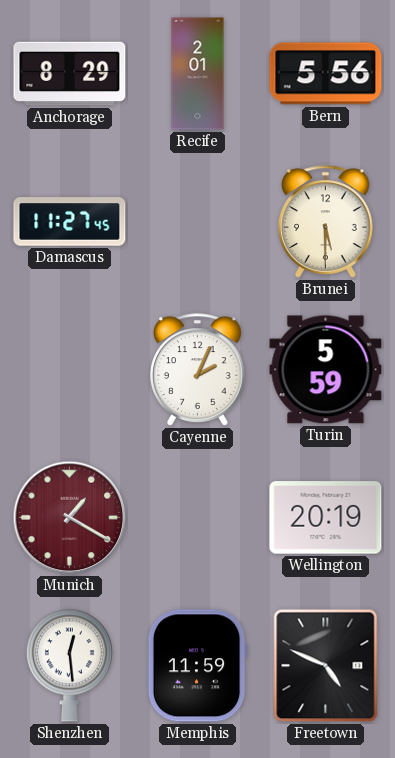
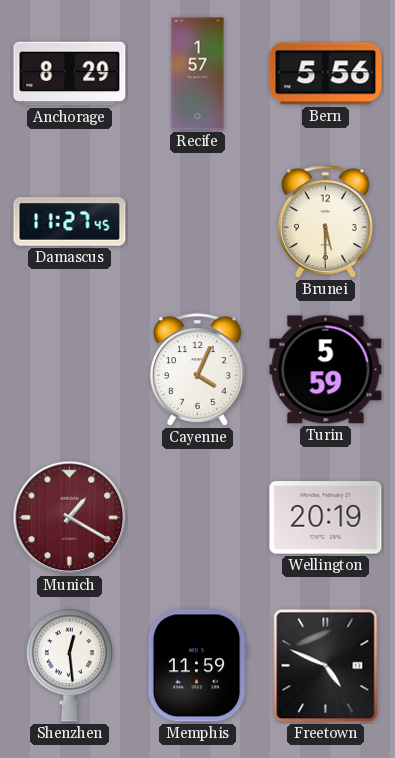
Recife: 2:01 -> 1:57 (198, 74)
Cayenne: 2:04 -> 4:04 (198, 370)
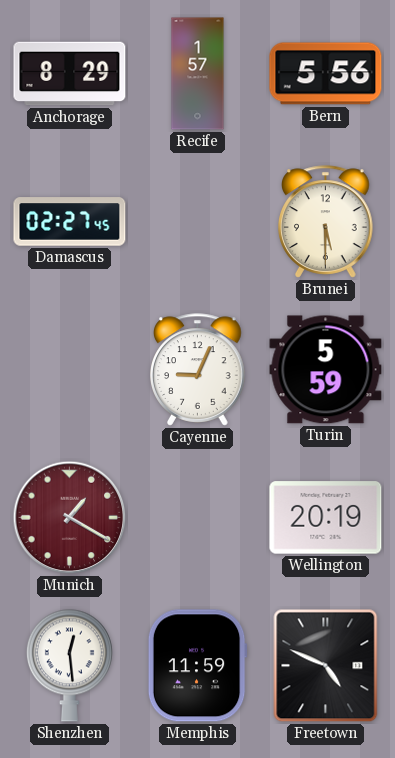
Damascus: 11:27 -> 02:27 (70, 222)
Cayenne: 4:04 -> 9:04 (198, 370)
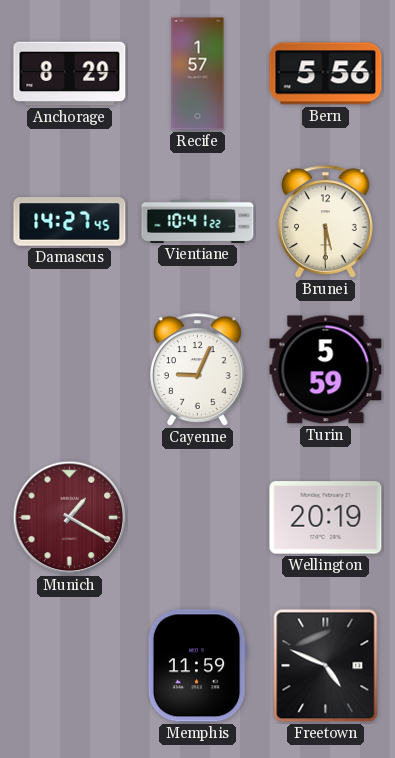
Damascus: 02:27 -> 14:27 (70, 222)
Vientiane: none -> 10:41 (198, 221)
Shenzhen: 12:29 -> none (69, 665)
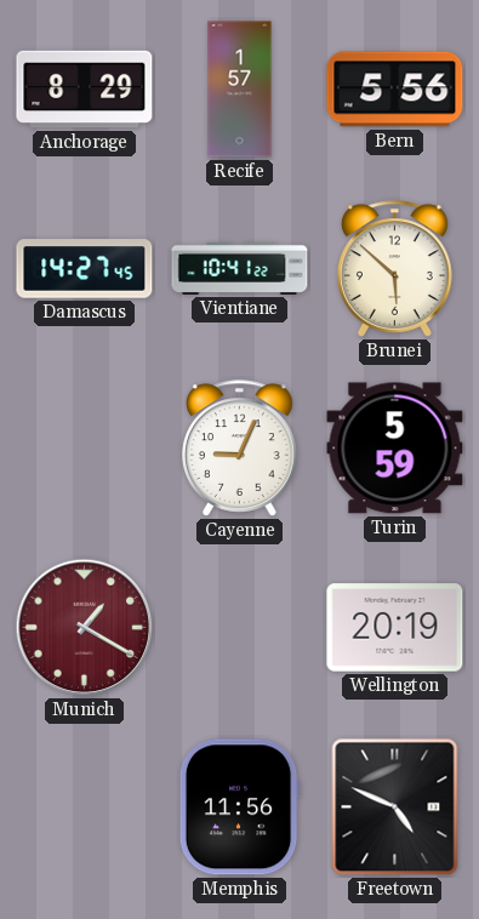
Brunei: 5:30 -> 5:52 (395, 269)
Memphis: 11:59 -> 11:56 (239, 807)
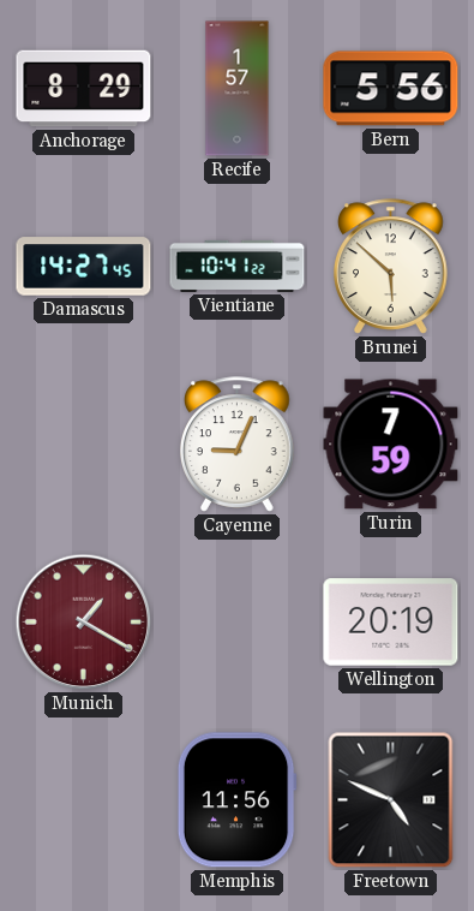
Turin: 5:59 -> 7:59 (391, 445)
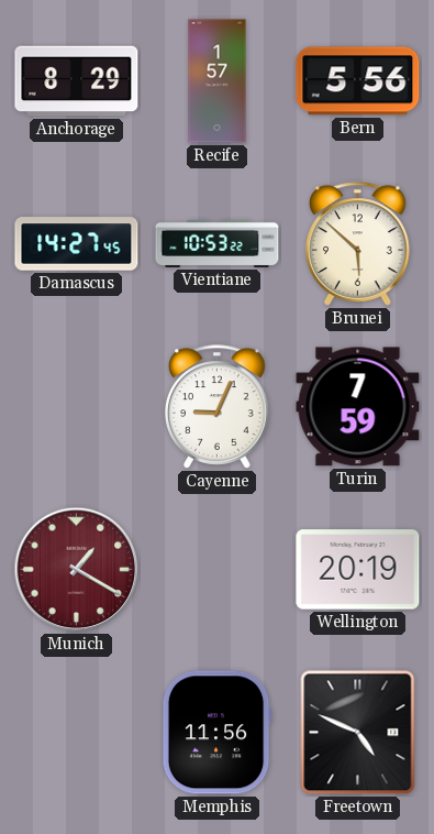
Vientiane: 10:41 -> 10:53 (218, 243)
